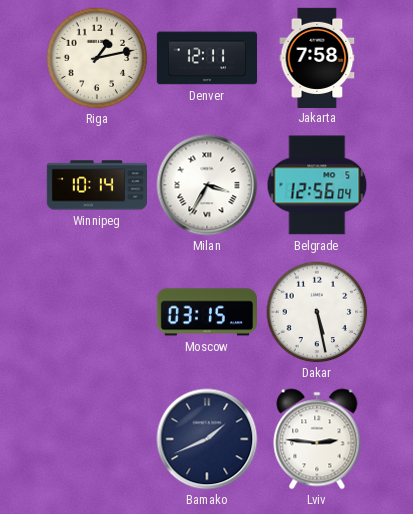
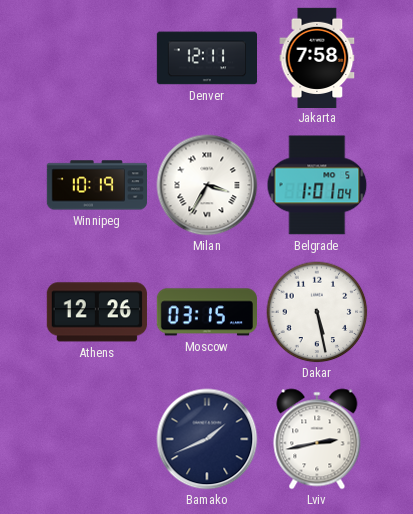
Riga: 1:13 -> none (97, 58)
Winnipeg: 10:14 -> 10:19 (96, 185)
Belgrade: 12:56 -> 1:01 (317, 185)
Athens: none -> 12:26 (97, 312)
Lviv: 2:46 -> 2:43 (317, 439)
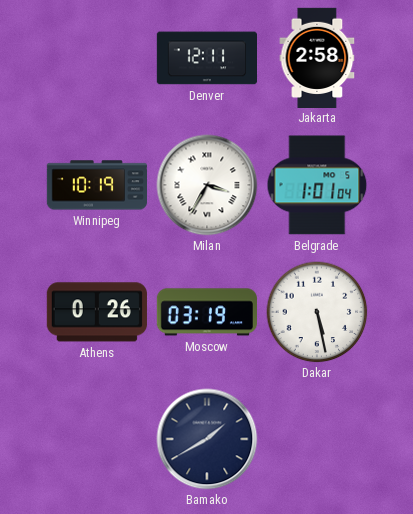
Jakarta: 7:58 -> 2:58 (317, 57)
Athens: 12:26 -> 0:26 (97, 312)
Moscow: 03:15 -> 03:19 (206, 312)
Bamako: 1:41 -> 1:40 (207, 439)
Lviv: 2:43 -> none (317, 439)
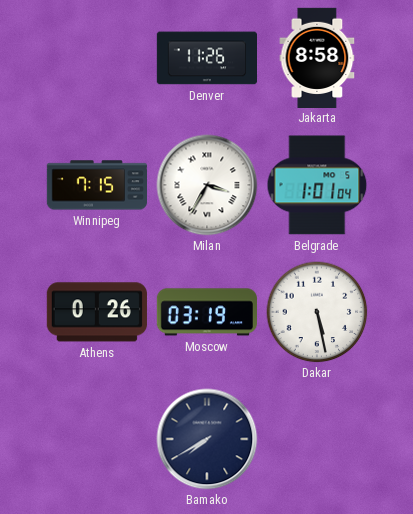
Denver: 12:11 -> 11:26 (206, 58)
Jakarta: 2:58 -> 8:58 (317, 57)
Winnipeg: 10:19 -> 7:15 (96, 185)
Bamako: 1:40 -> 7:40 (207, 439)
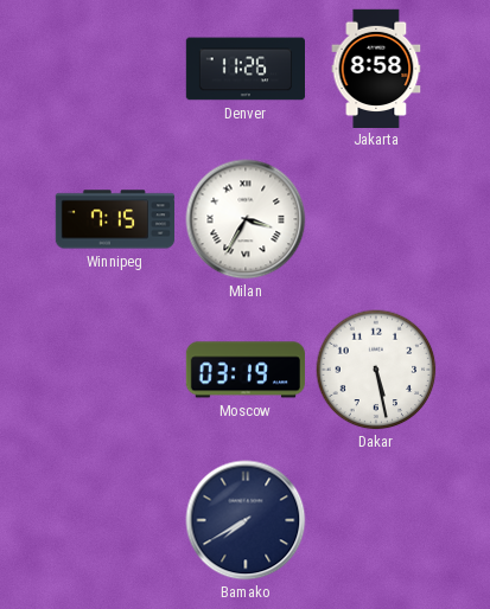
Belgrade: 1:01 -> none (317, 185)
Athens: 0:26 -> none (97, 312)
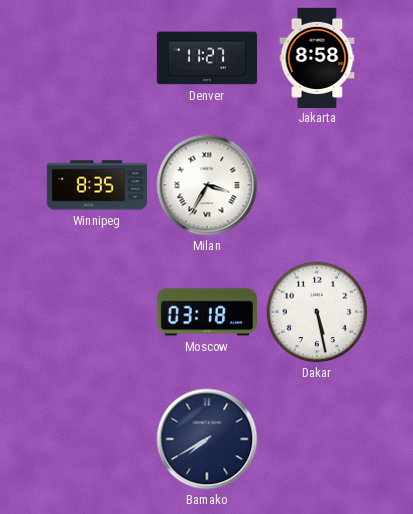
Denver: 11:26 -> 11:27 (206, 58)
Winnipeg: 7:15 -> 8:35 (96, 185)
Moscow: 03:19 -> 03:18 (206, 312)
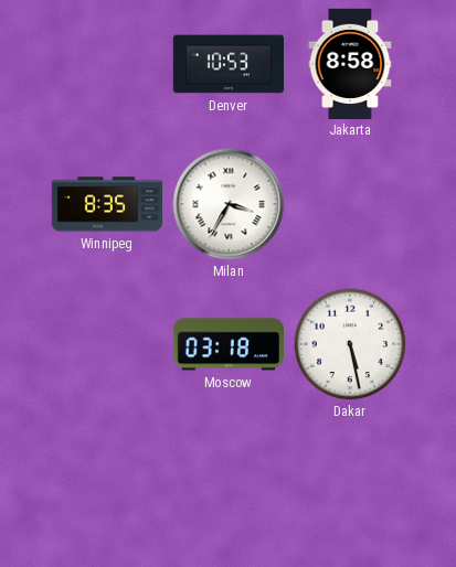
Denver: 11:27 -> 10:53 (227, 64)
Bamako: 7:40 -> none (207, 439)
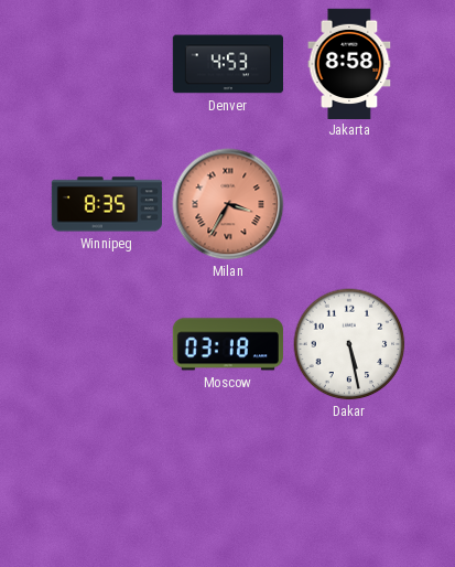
Denver: 10:53 -> 4:53 (227, 64)
Milan dial: white -> salmon (228, 204)
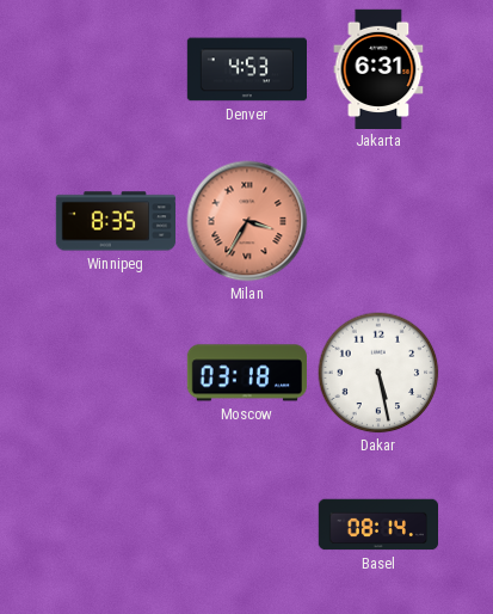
Jakarta: 8:58 -> 6:31 (378, 68)
Basel: none -> 08:14 (377, 524)
